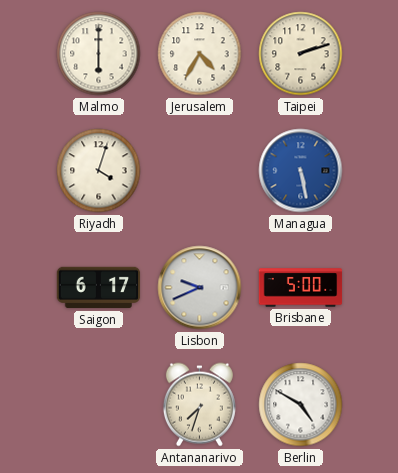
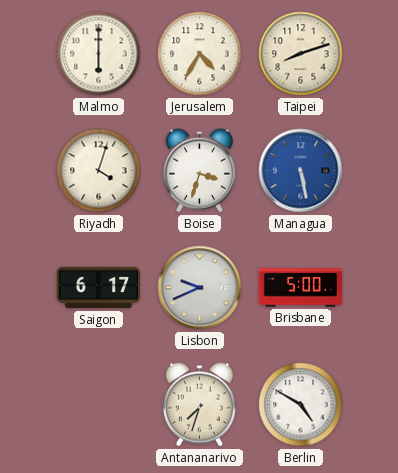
Taipei: 2:12 -> 8:12 (301, 54)
Boise: none -> 3:33 (199, 171)
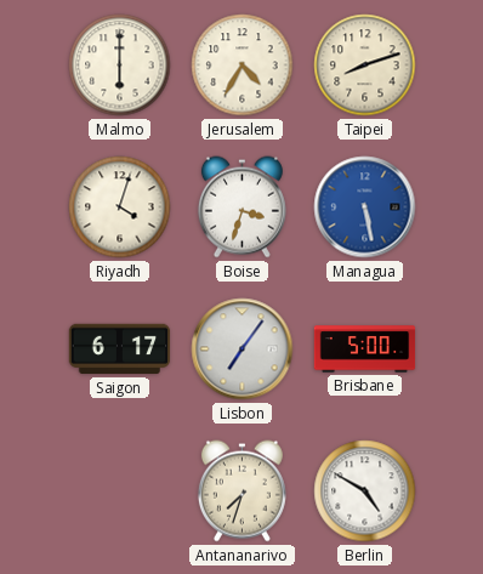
Lisbon: 9:41 -> 7:06 (243, 349)
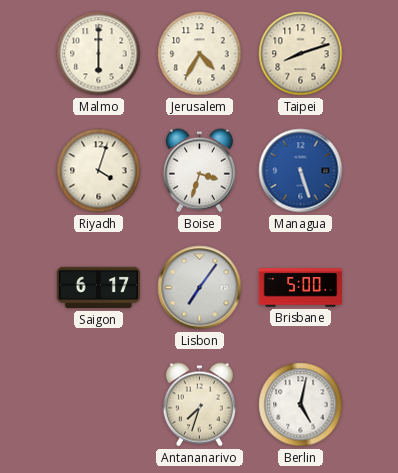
Managua: 5:28 -> 5:27 (301, 171)
Berlin: 4:50 -> 5:02 (301, 405)
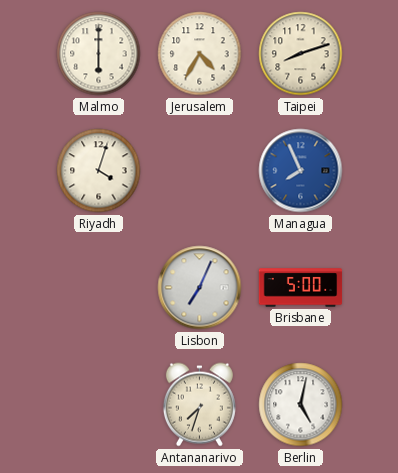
Boise: 3:33 -> none (199, 171)
Managua: 5:27 -> 7:56 (301, 171)
Saigon: 6:17 -> none (99, 288)
Lisbon: 7:06 -> 7:04 (200, 288)
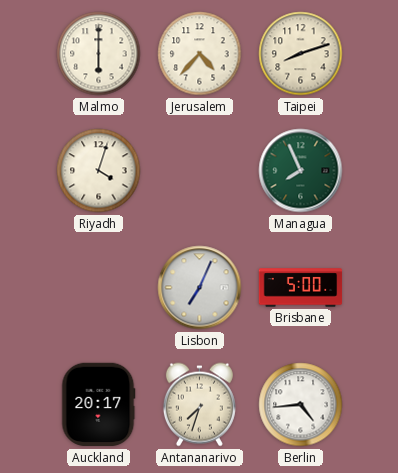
Jerusalem: 4:35 -> 4:37 (200, 54)
Managua dial: blue -> green (301, 171)
Auckland: none -> 20:17 (99, 405)
Berlin: 5:02 -> 4:44 (301, 405)
